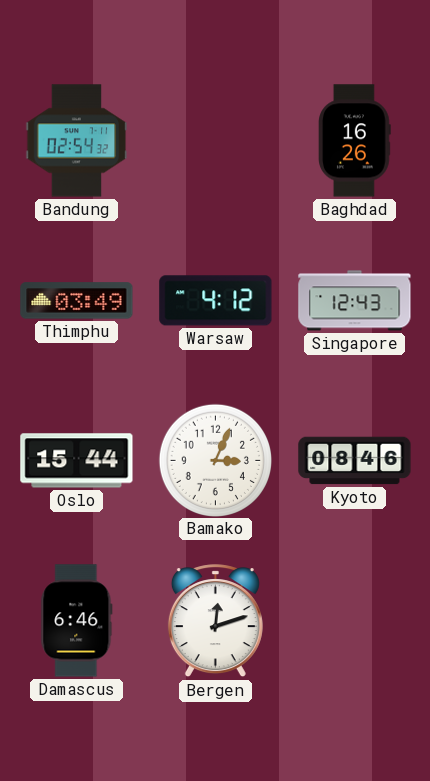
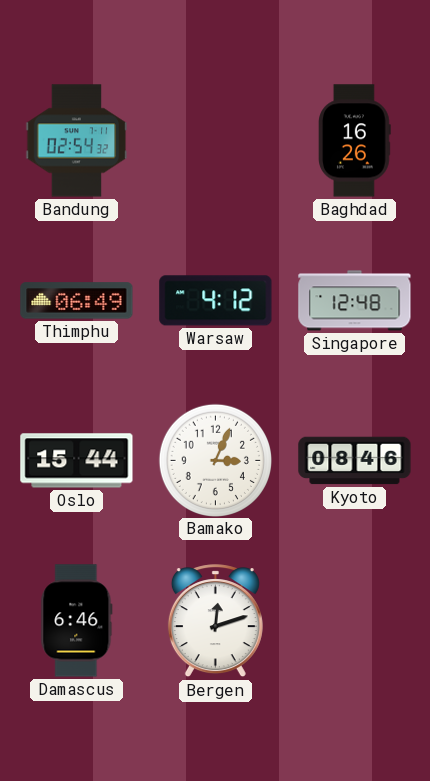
Thimphu: 03:49 -> 06:49 (77, 301)
Singapore: 12:43 -> 12:48 (355, 301)
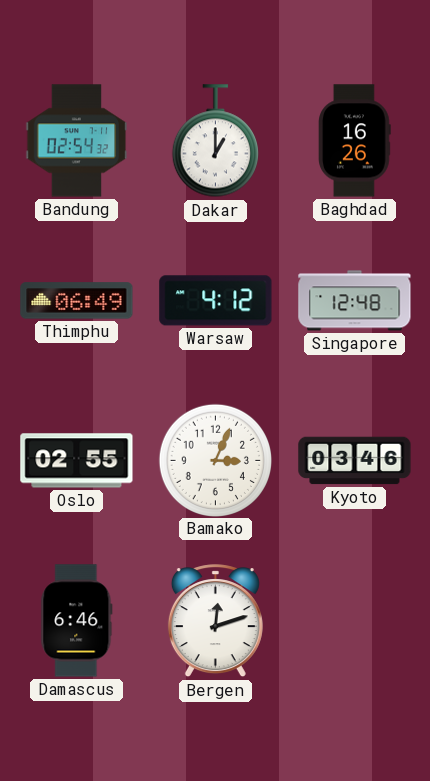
Dakar: none -> 1:00 (215, 141)
Oslo: 15:44 -> 02:55 (77, 461)
Kyoto: 08:46 -> 03:46 (355, 461)
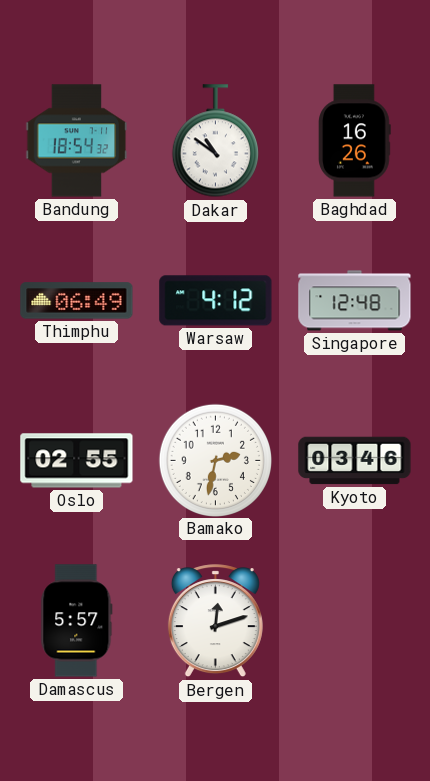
Bandung: 02:54 -> 18:54 (77, 141)
Dakar: 1:00 -> 10:51 (215, 141)
Bamako: 3:04 -> 2:32 (215, 460)
Damascus: 6:46 -> 5:57 (77, 621)
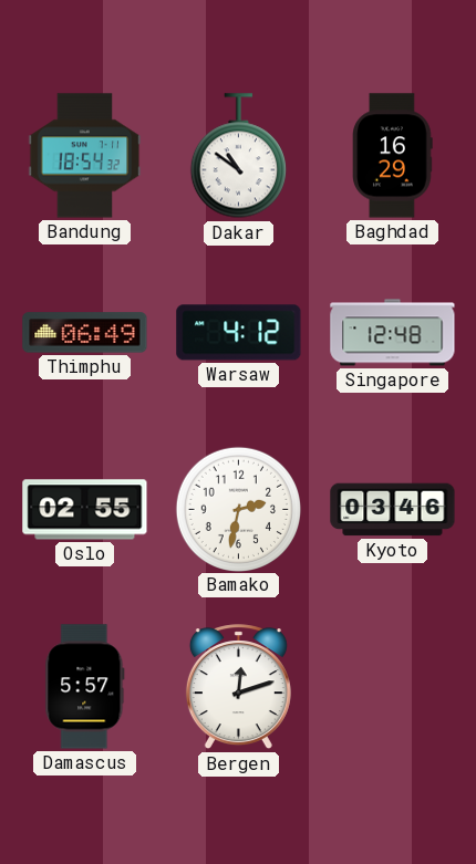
Baghdad: 16:26 -> 16:29 (393, 156)
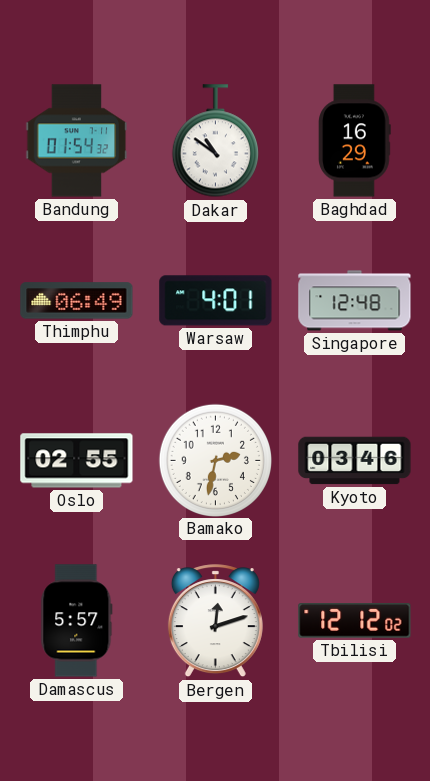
Bandung: 18:54 -> 01:54 (77, 141)
Warsaw: 4:12 -> 4:01 (216, 301)
Tbilisi: none -> 12:12 (355, 621)
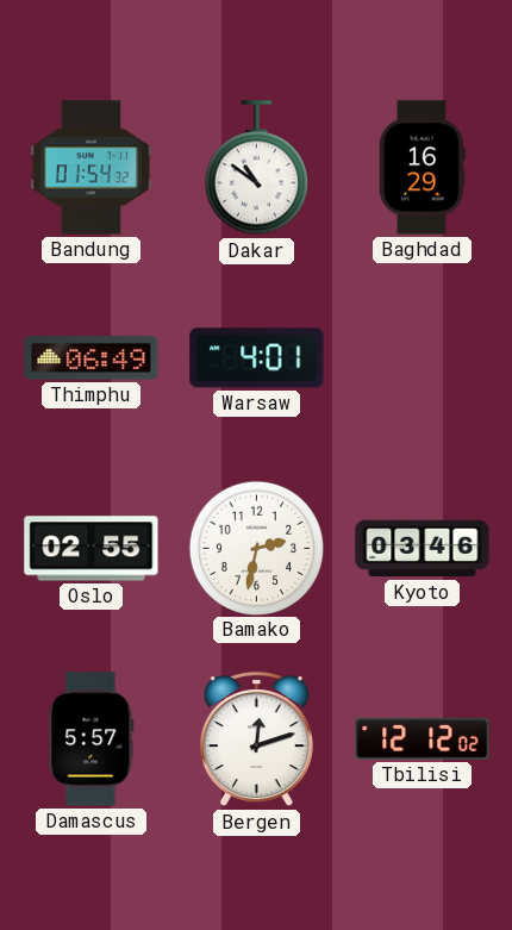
Singapore: 12:48 -> none (355, 301)
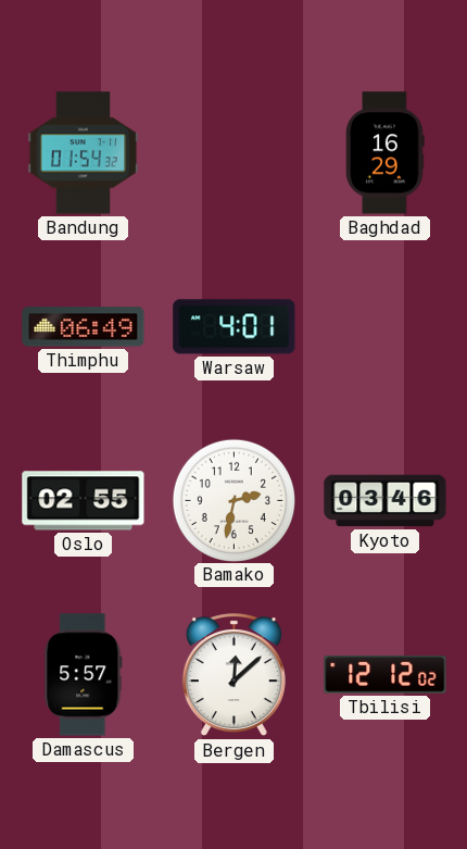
Dakar: 10:51 -> none (256, 168)
Bergen: 12:12 -> 12:08 (233, 675)
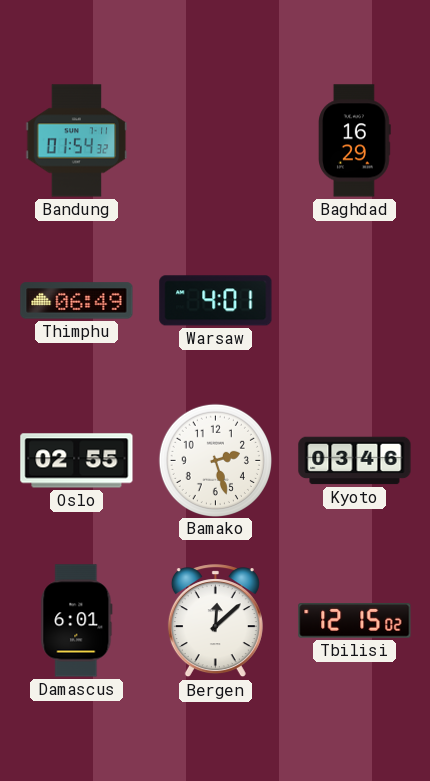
Bamako: 2:32 -> 2:27 (215, 460)
Damascus: 5:57 -> 6:01 (77, 621)
Tbilisi: 12:12 -> 12:15 (355, 621)
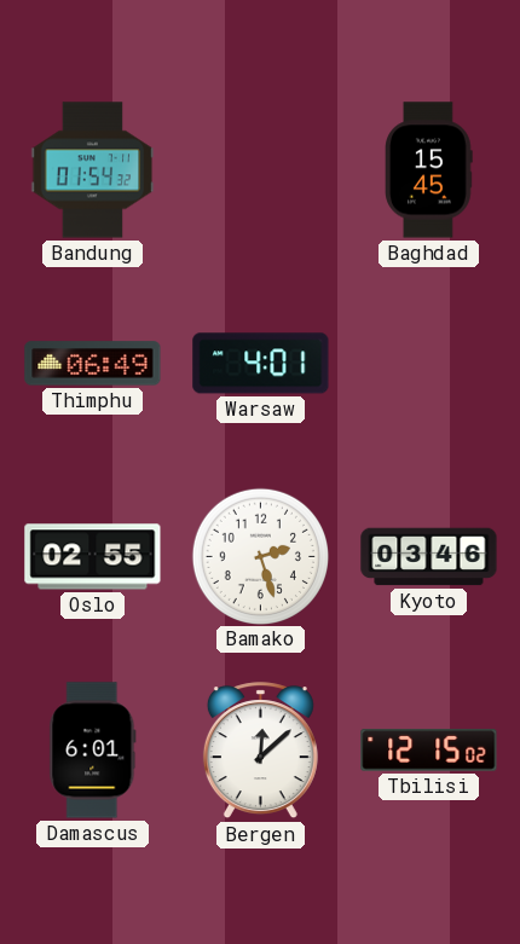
Baghdad: 16:29 -> 15:45 (429, 170)
